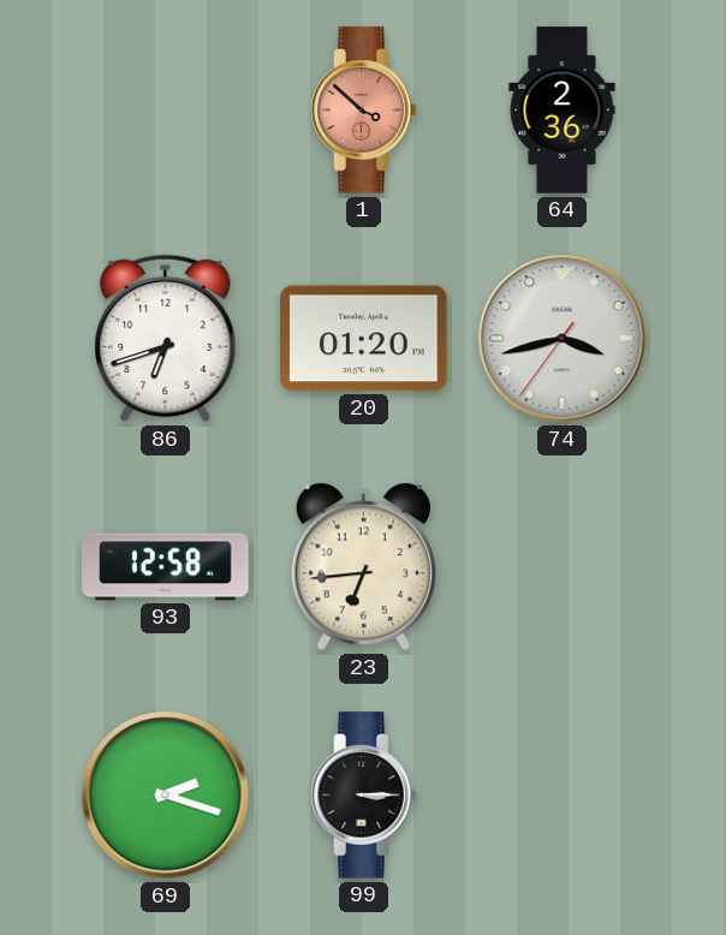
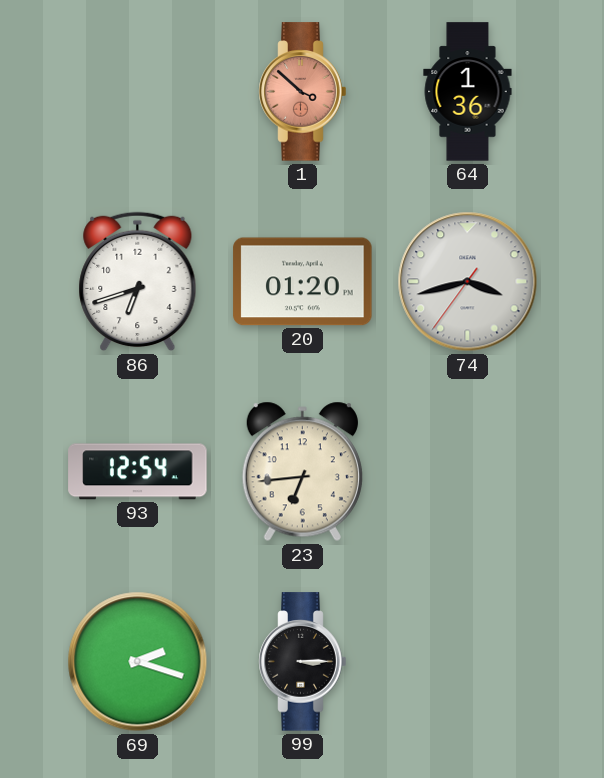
64: 2:36 -> 1:36 (468, 92)
93: 12:58 -> 12:54 (138, 472)
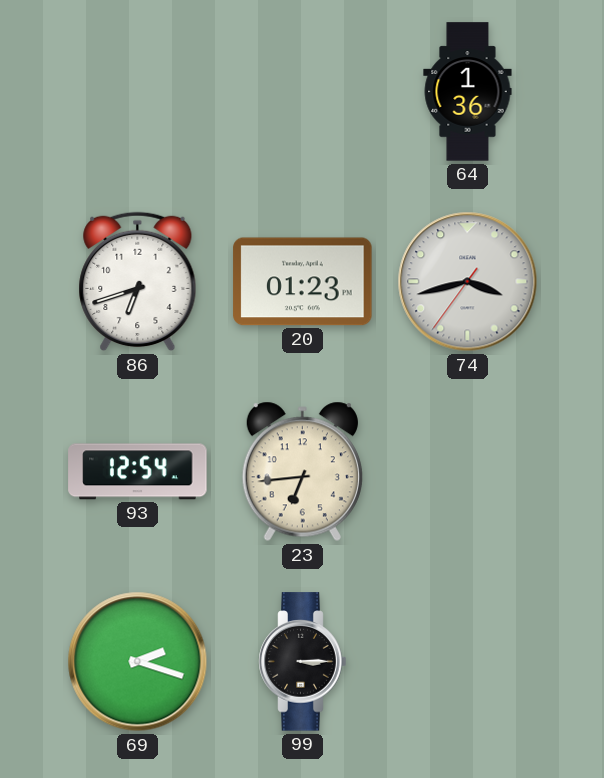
1: 3:52 -> none (303, 92)
20: 01:20 -> 01:23 (303, 282)
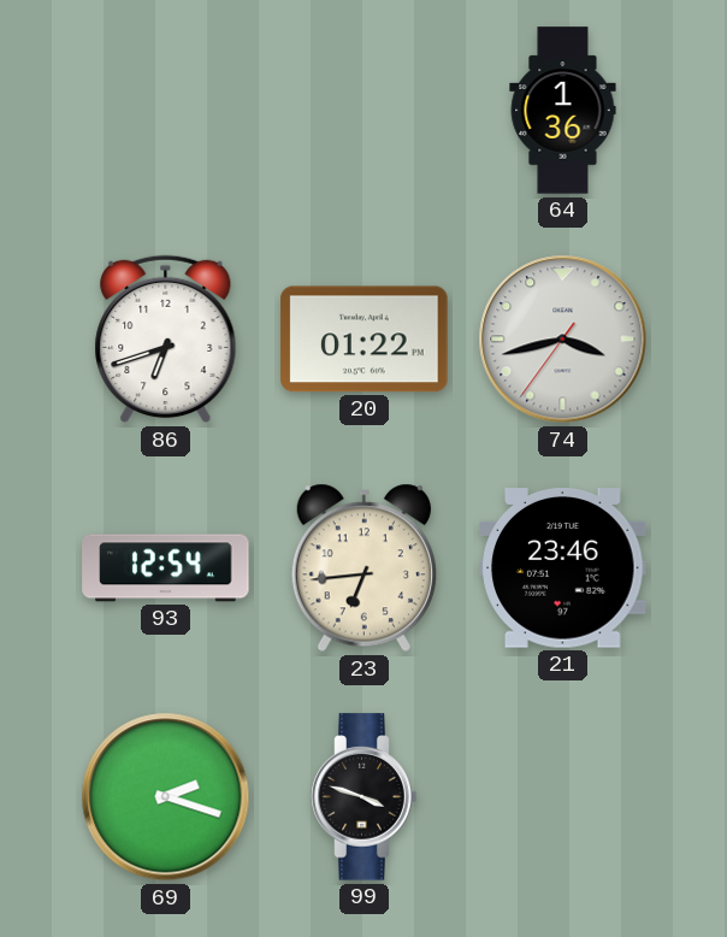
20: 01:23 -> 01:22 (365, 340)
21: none -> 23:46 (563, 568)
99: 3:15 -> 3:48 (365, 797)
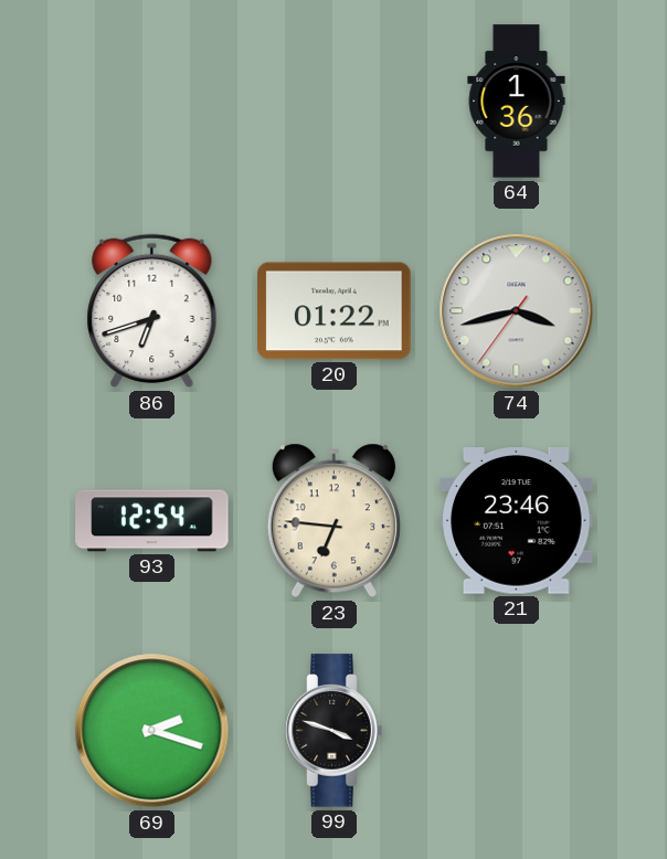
23: 6:44 -> 6:46 (333, 521)
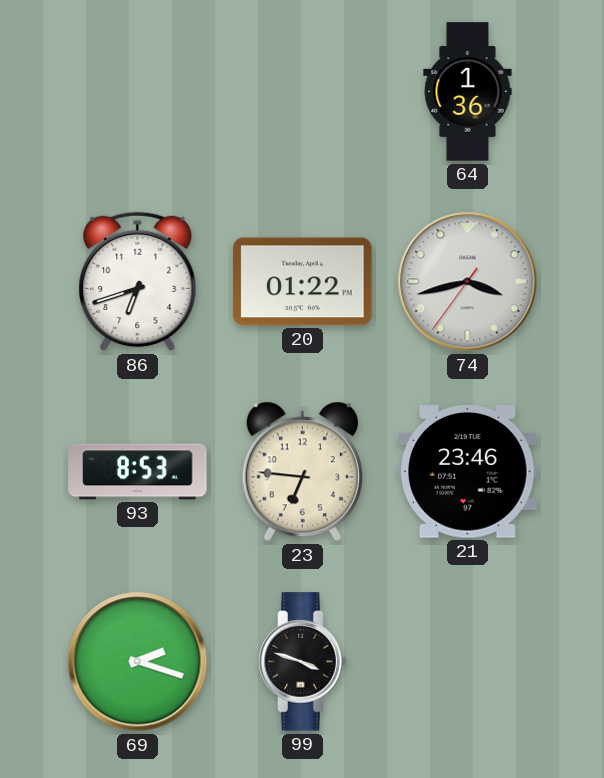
93: 12:54 -> 8:53 (138, 472)
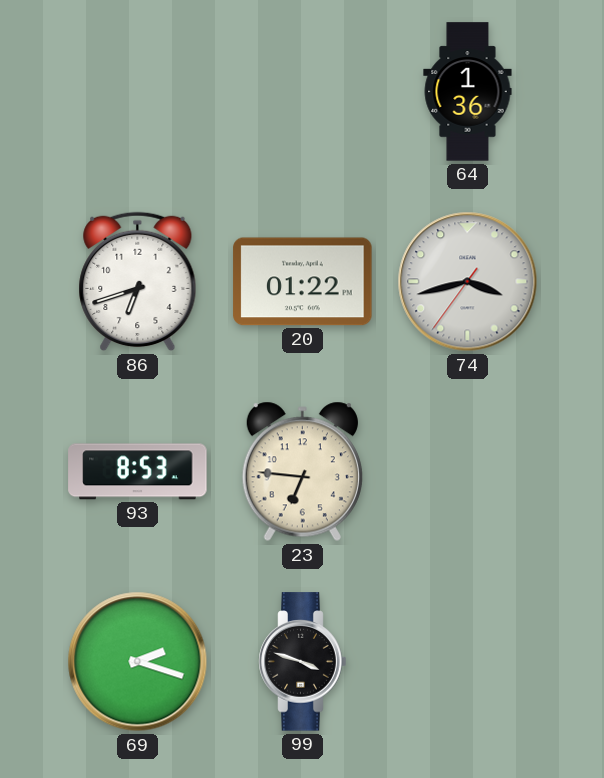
21: 23:46 -> none (468, 472)
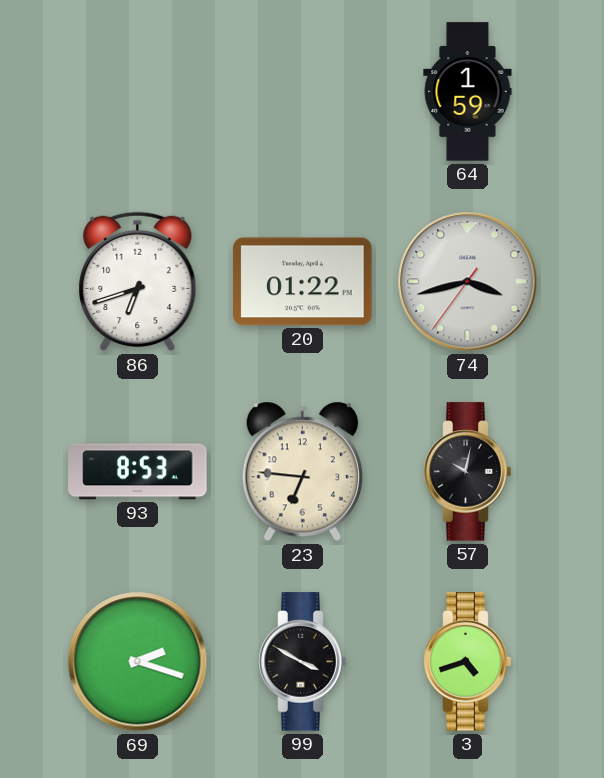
64: 1:36 -> 1:59 (468, 92)
57: none -> 10:02 (468, 472)
99: 3:48 -> 3:50 (303, 662)
3: none -> 4:42 (468, 662)
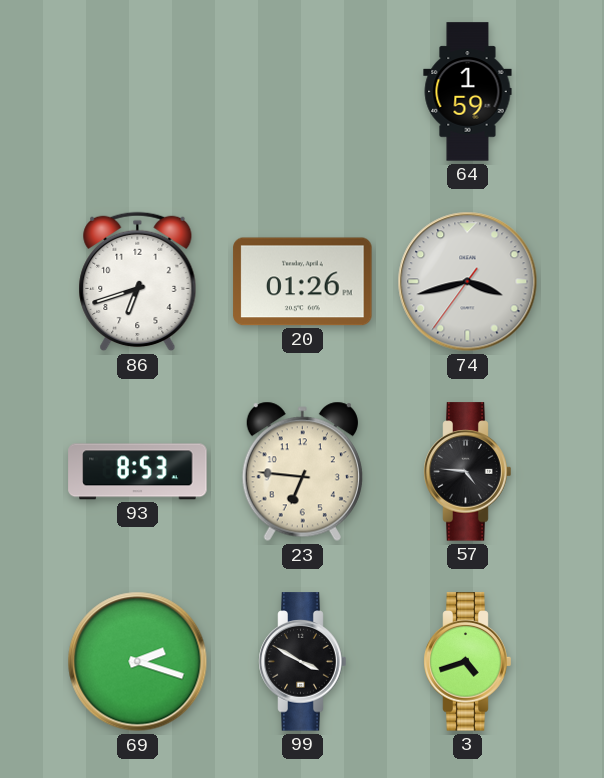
20: 01:22 -> 01:26 (303, 282)
57: 10:02 -> 4:46 (468, 472)
